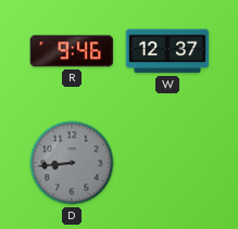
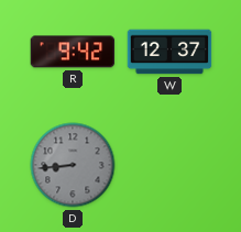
R: 9:46 -> 9:42 (73, 52)
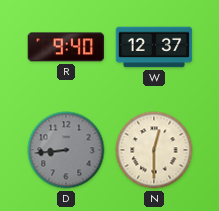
R: 9:42 -> 9:40 (66, 47)
N: none -> 12:30 (154, 150)
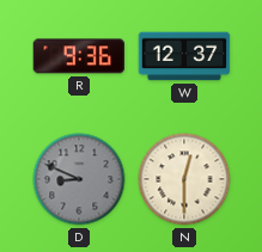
R: 9:40 -> 9:36 (79, 56)
D: 8:44 -> 8:49 (79, 179)
